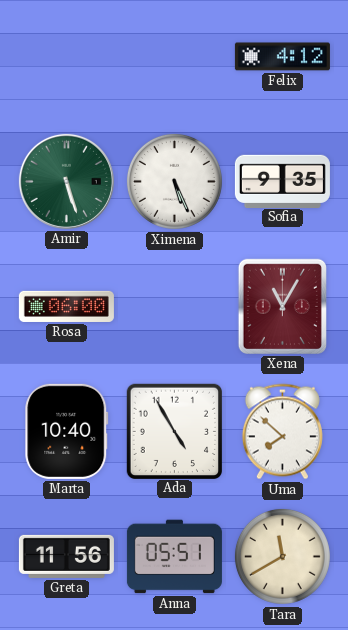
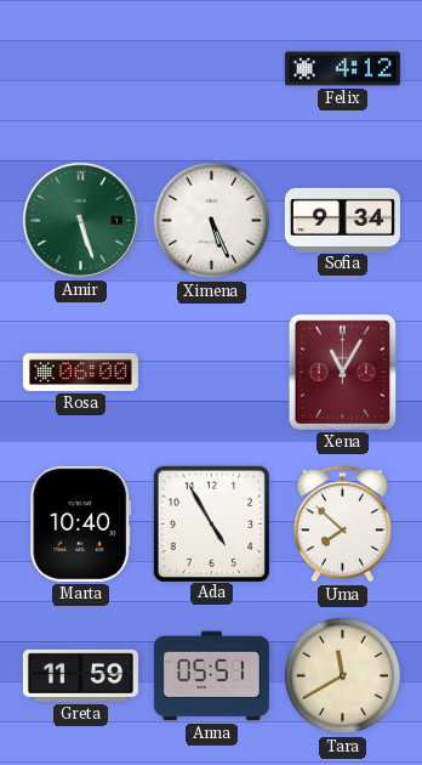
Sofia: 9:35 -> 9:34 (342, 220)
Greta: 11:56 -> 11:59 (80, 675)
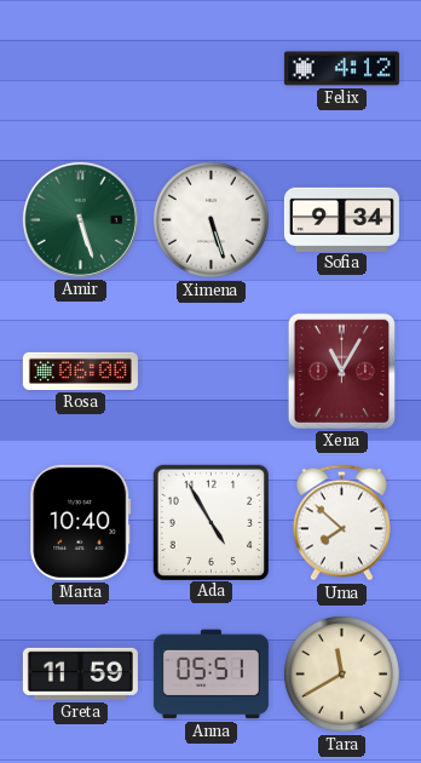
Ximena: 5:26 -> 5:27 (211, 219)
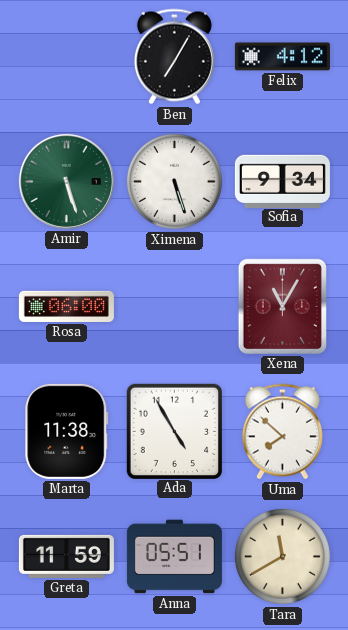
Ben: none -> 7:05 (174, 57)
Marta: 10:40 -> 11:38 (67, 431)
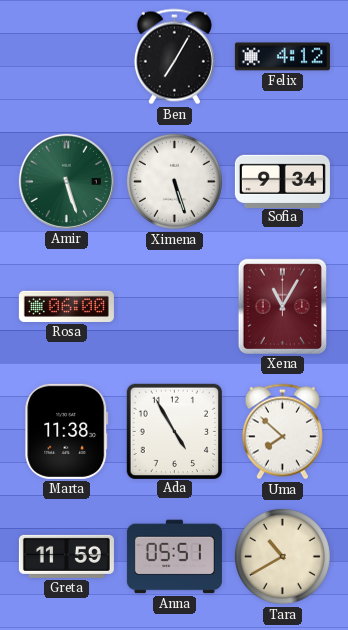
Tara: 11:40 -> 10:40 (282, 556)
